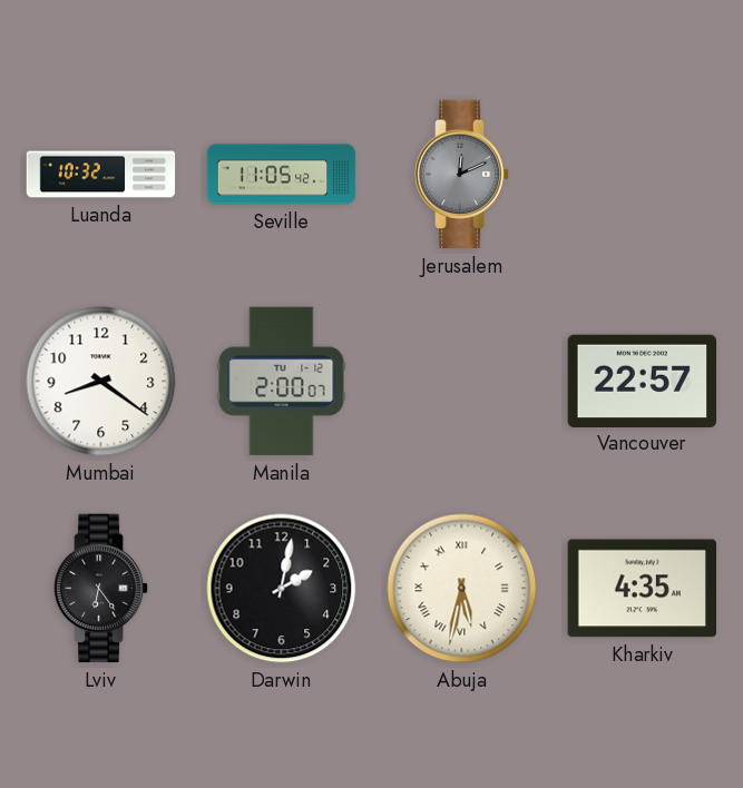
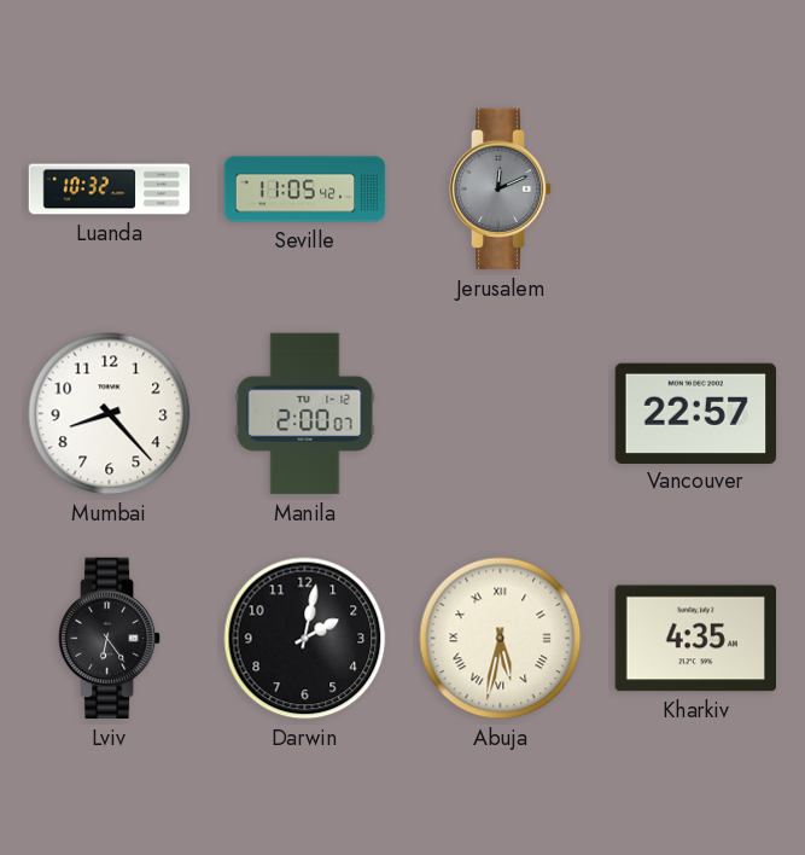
Mumbai: 8:21 -> 8:23 (110, 414)
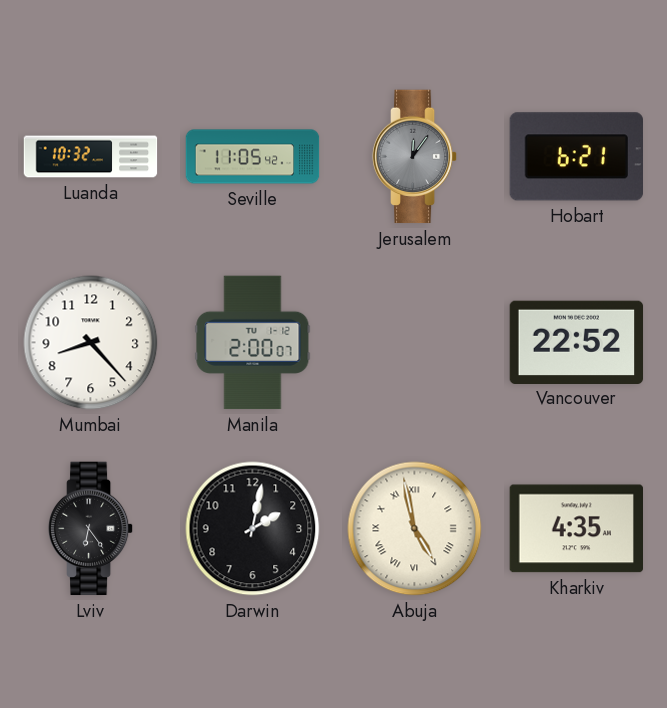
Jerusalem: 12:11 -> 12:06 (415, 157)
Hobart: none -> 6:21 (576, 157)
Vancouver: 22:57 -> 22:52 (577, 342)
Abuja: 5:32 -> 4:58 (415, 529)
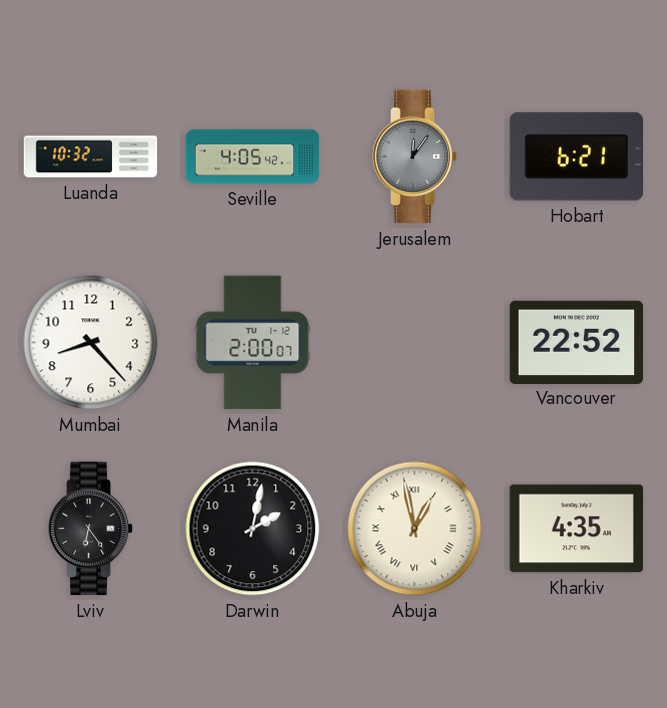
Seville: 11:05 -> 4:05 (253, 157)
Abuja: 4:58 -> 12:58 (415, 529)
